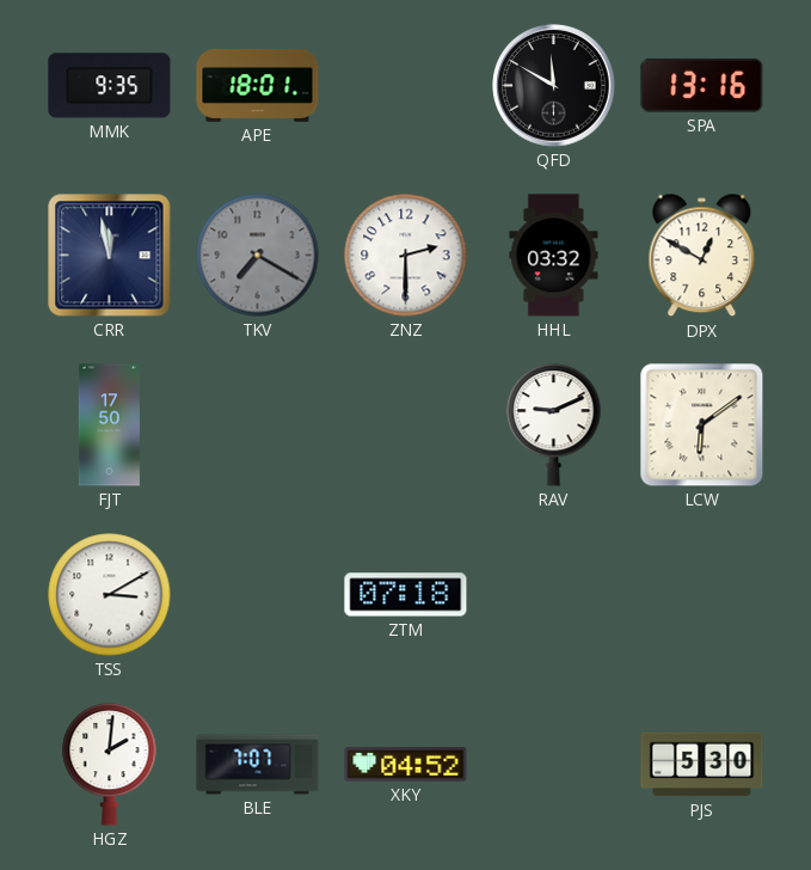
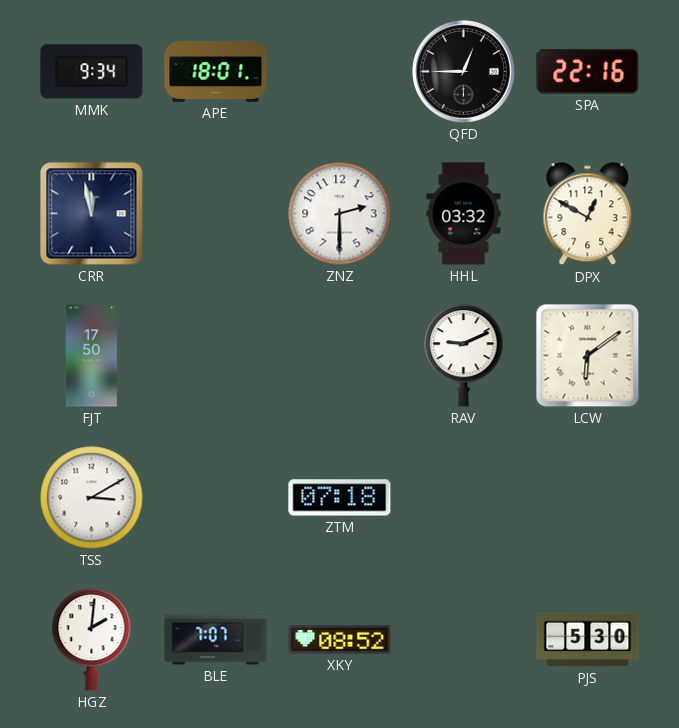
MMK: 9:35 -> 9:34 (92, 72)
QFD: 11:50 -> 12:45 (464, 72)
SPA: 13:16 -> 22:16 (588, 71)
TKV: 7:20 -> none (258, 256)
XKY: 04:52 -> 08:52 (340, 640)
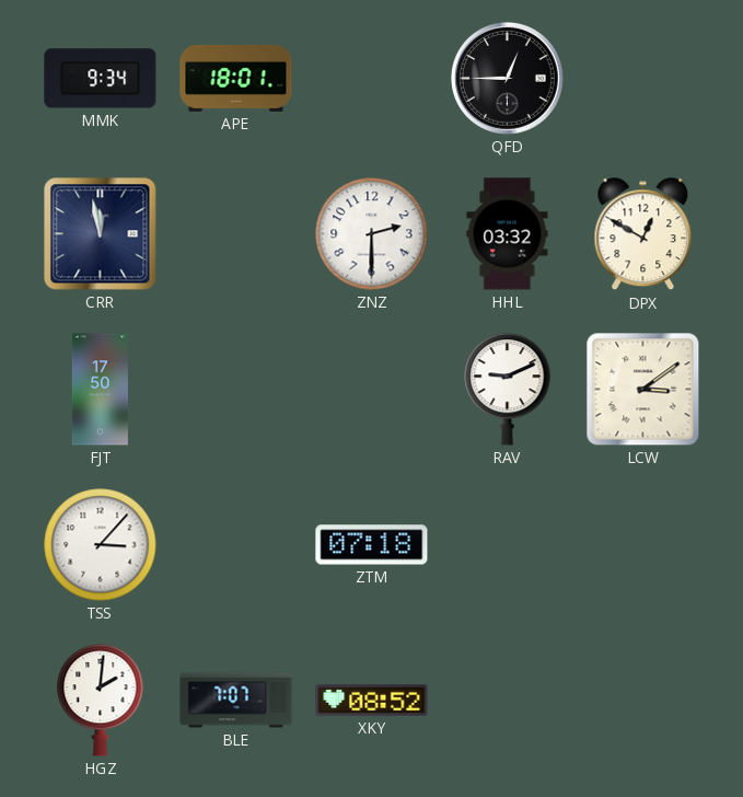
SPA: 22:16 -> none (588, 71)
LCW: 6:09 -> 3:09 (643, 390)
TSS: 3:10 -> 3:07 (101, 545)
PJS: 5:30 -> none (588, 640)
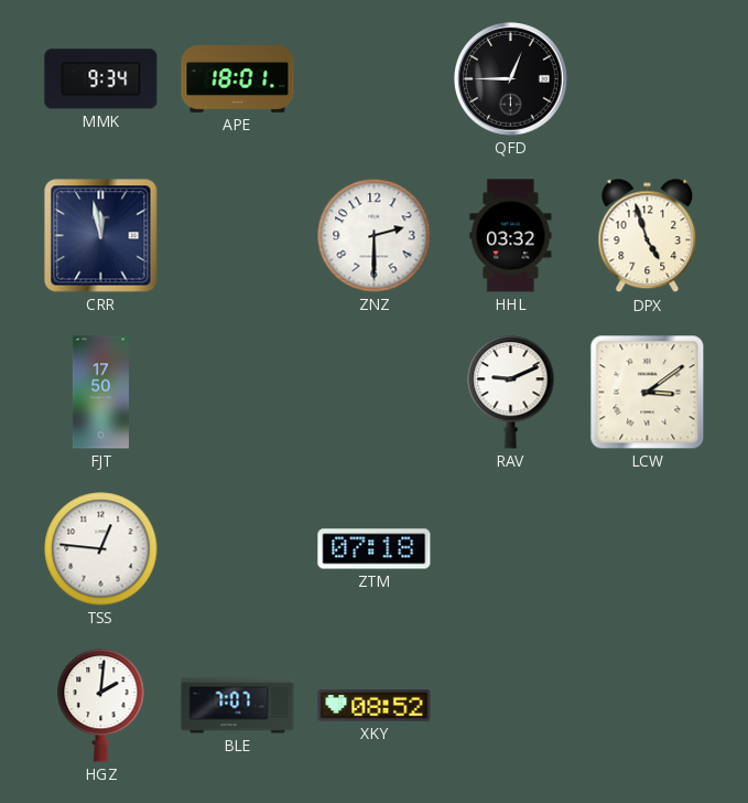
DPX: 12:50 -> 4:57 (648, 236)
TSS: 3:07 -> 12:46 (101, 549)
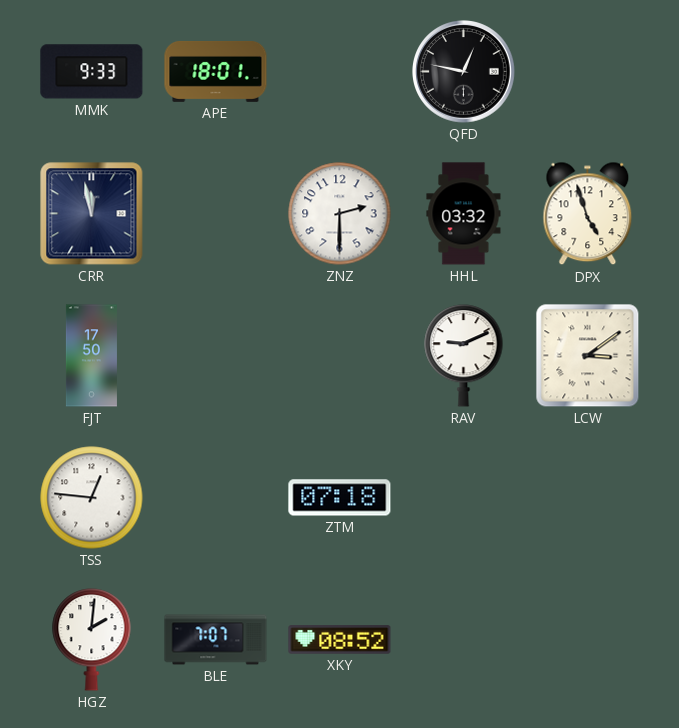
MMK: 9:34 -> 9:33 (92, 72)
QFD: 12:45 -> 12:47 (464, 72)
